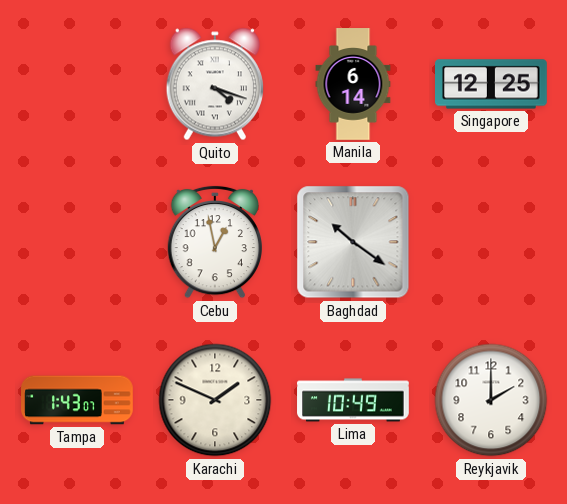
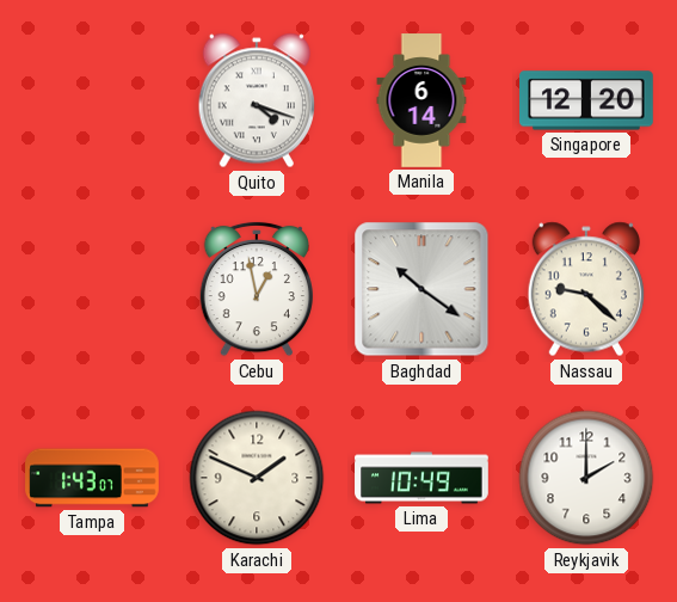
Singapore: 12:25 -> 12:20 (587, 100)
Nassau: none -> 9:22 (586, 289)
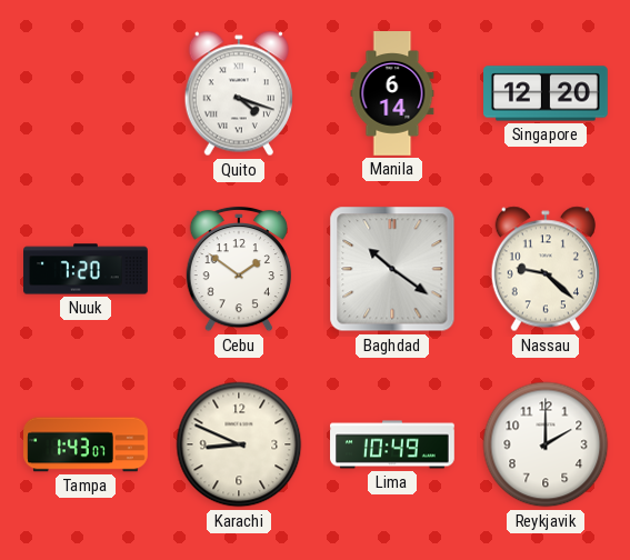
Nuuk: none -> 7:20 (86, 269)
Cebu: 12:58 -> 1:51 (239, 269)
Karachi: 1:49 -> 8:49 (239, 444)
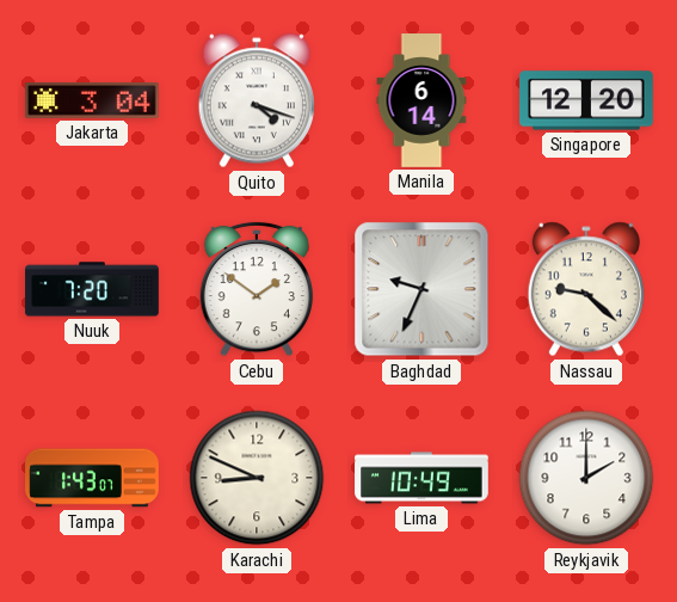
Jakarta: none -> 3:04 (93, 102)
Baghdad: 10:21 -> 9:34 (421, 289)
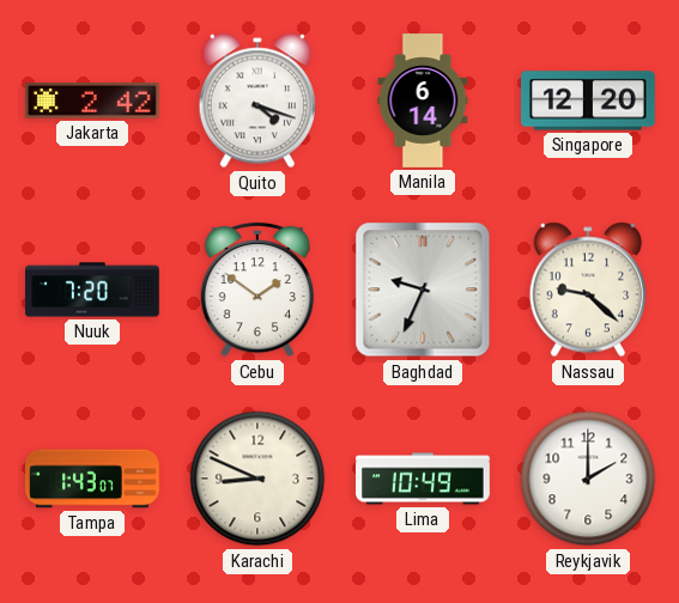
Jakarta: 3:04 -> 2:42 (93, 102)
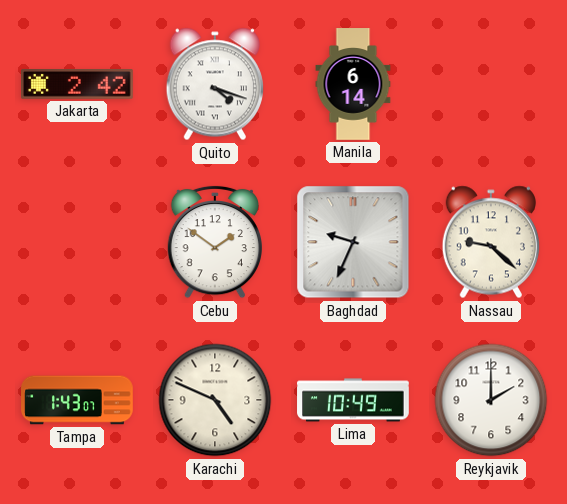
Singapore: 12:20 -> none (589, 100)
Nuuk: 7:20 -> none (92, 290)
Karachi: 8:49 -> 4:49 (215, 400)
